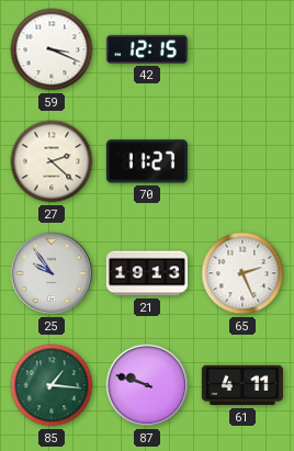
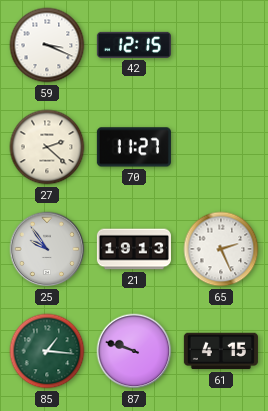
61: 4:11 -> 4:15 (221, 351)
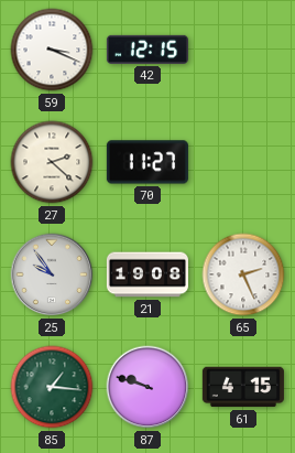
21: 19:13 -> 19:08 (147, 274)
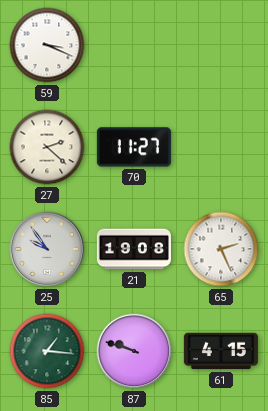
42: 12:15 -> none (147, 50)
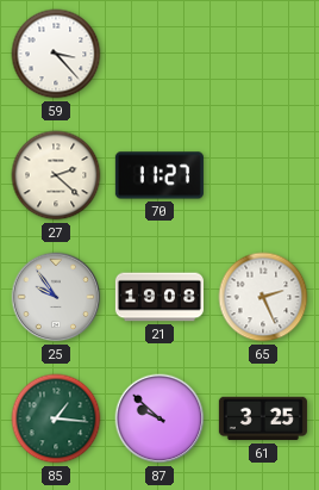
59: 3:19 -> 3:23 (56, 54)
87: 9:48 -> 9:52 (159, 418)
61: 4:15 -> 3:25 (263, 418)
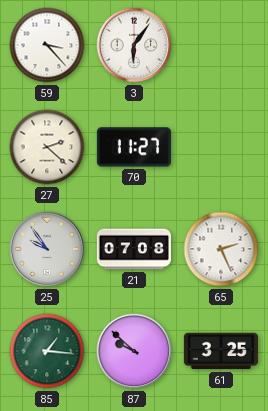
3: none -> 6:06 (134, 45)
21: 19:08 -> 07:08 (134, 249)
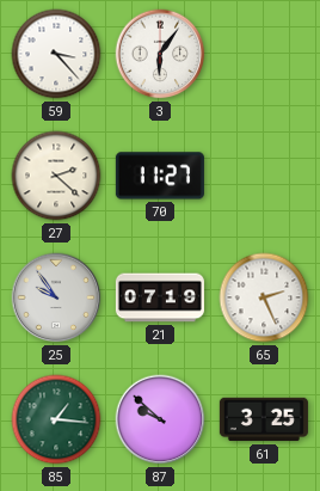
21: 07:08 -> 07:19 (160, 297)
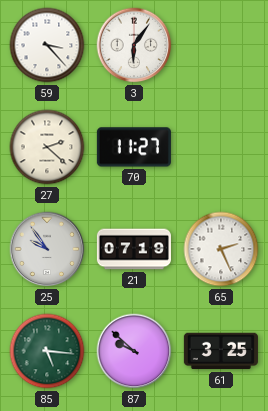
85: 1:16 -> 5:16 (47, 351)
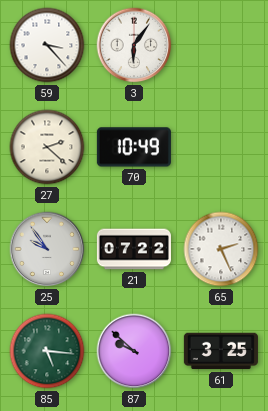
70: 11:27 -> 10:49 (134, 147)
21: 07:19 -> 07:22 (134, 249)
